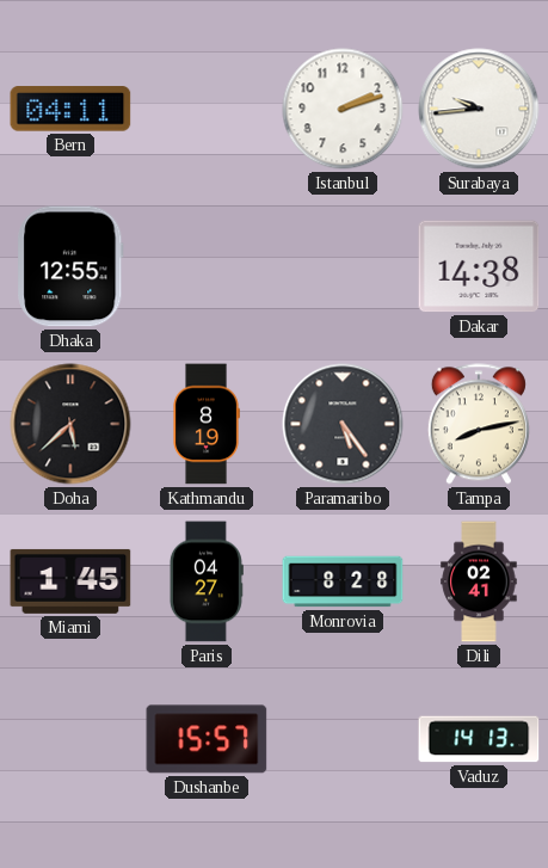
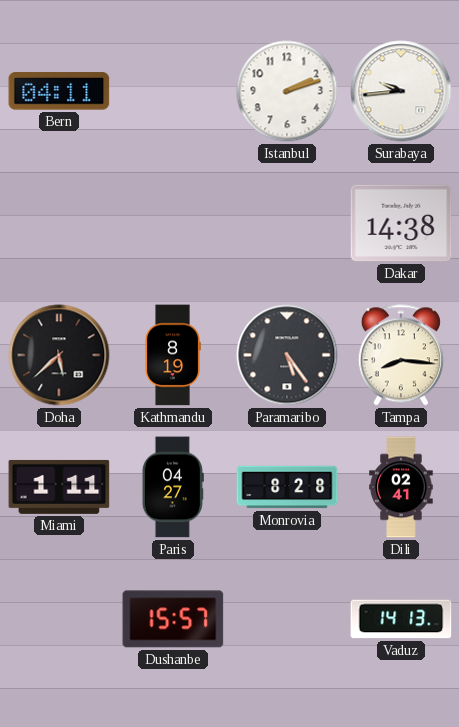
Dhaka: 12:55 -> none (70, 266)
Tampa: 8:13 -> 8:16 (401, 355)
Miami: 1:45 -> 1:11 (59, 487)
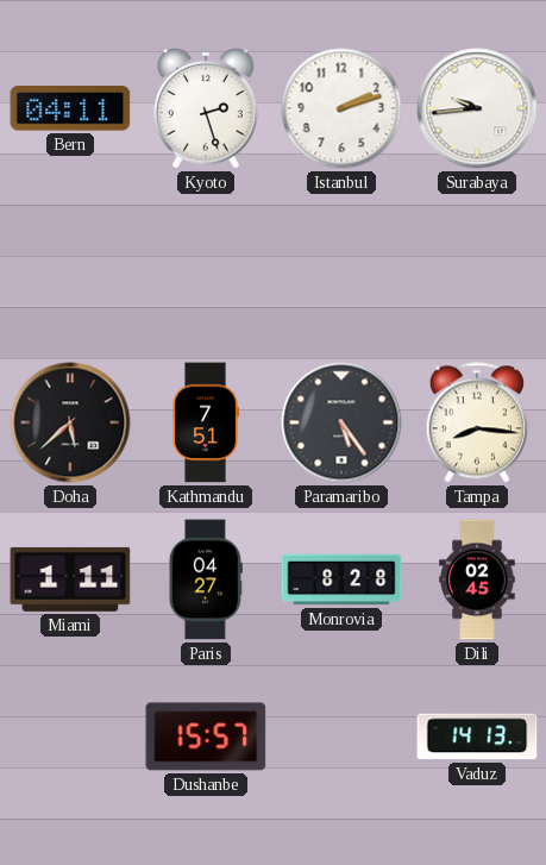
Kyoto: none -> 2:27 (206, 109)
Dakar: 14:38 -> none (401, 223)
Kathmandu: 8:19 -> 7:51 (206, 422)
Dili: 02:41 -> 02:45 (477, 579)
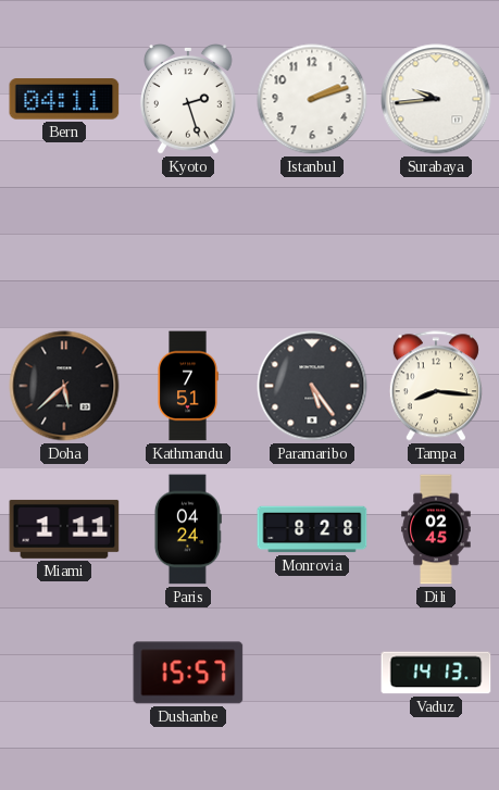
Paris: 04:27 -> 04:24 (188, 529)
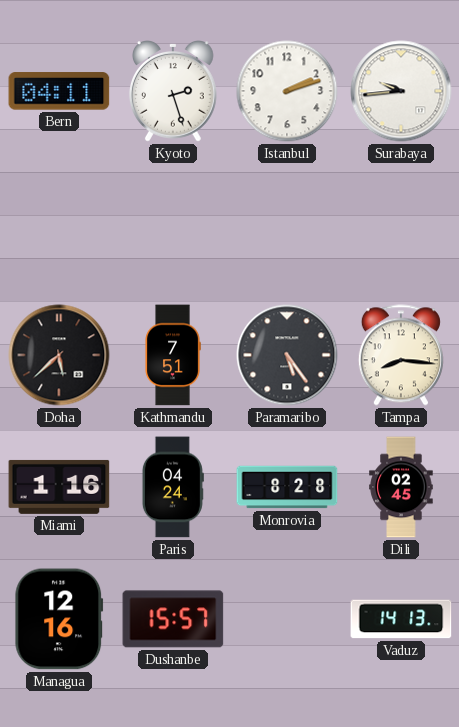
Miami: 1:11 -> 1:16 (59, 487)
Managua: none -> 12:16 (59, 619)
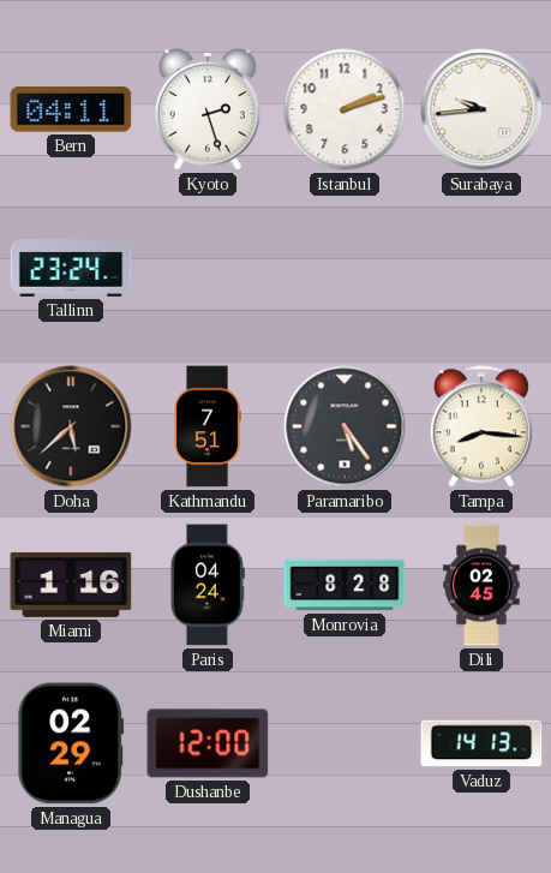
Tallinn: none -> 23:24 (71, 268)
Managua: 12:16 -> 02:29 (71, 743)
Dushanbe: 15:57 -> 12:00 (208, 743)
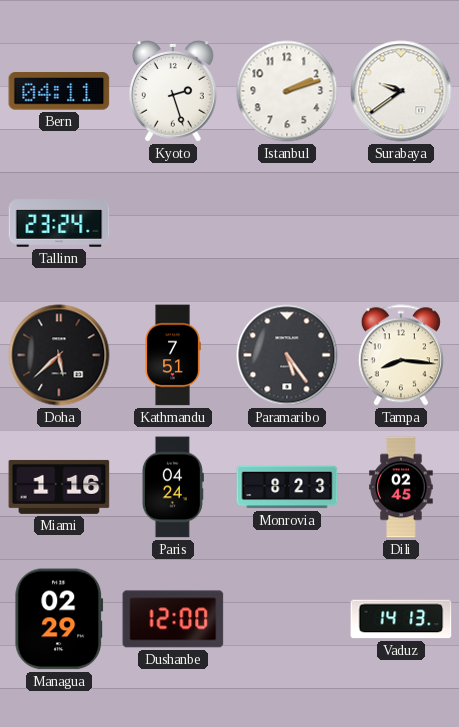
Surabaya: 9:44 -> 9:39 (401, 91)
Monrovia: 8:28 -> 8:23 (287, 487)
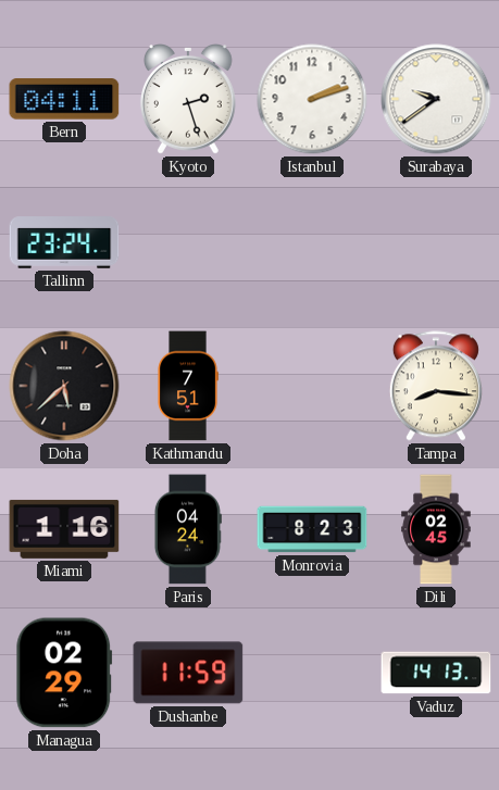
Paramaribo: 5:24 -> none (287, 355)
Dushanbe: 12:00 -> 11:59 (188, 673)
